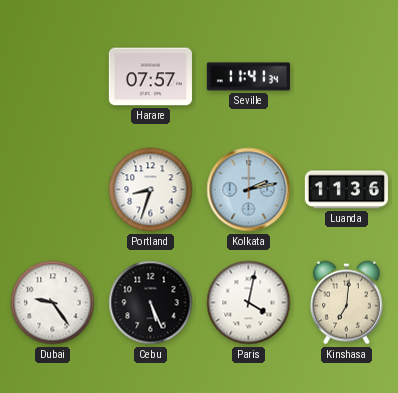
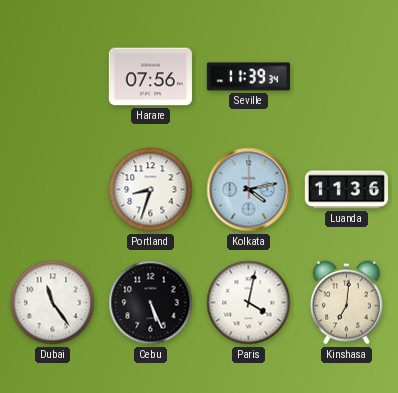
Harare: 07:57 -> 07:56 (150, 77)
Seville: 11:41 -> 11:39 (248, 77)
Kolkata: 2:13 -> 4:13 (249, 190)
Dubai: 9:24 -> 11:24 (53, 303)
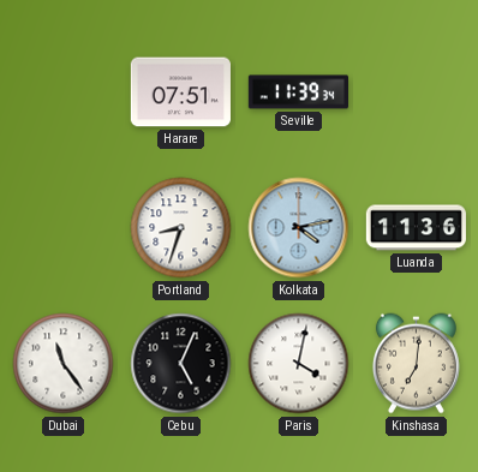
Harare: 07:56 -> 07:51 (180, 92)
Cebu: 5:26 -> 5:04 (181, 364)
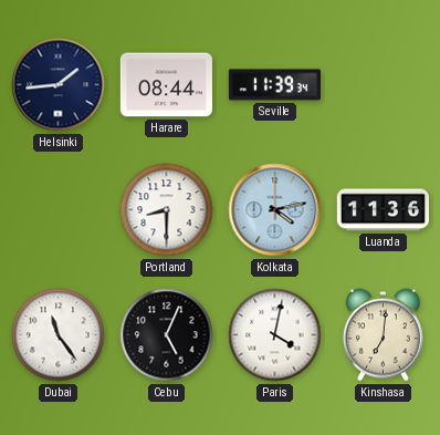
Helsinki: none -> 1:44 (59, 85)
Harare: 07:51 -> 08:44 (166, 85)
Portland: 8:33 -> 8:30 (167, 210)
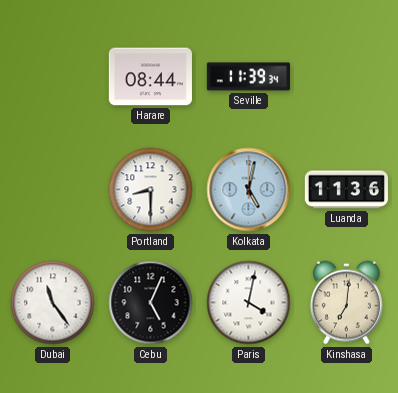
Helsinki: 1:44 -> none (59, 85)
Kolkata: 4:13 -> 5:02 (249, 190)
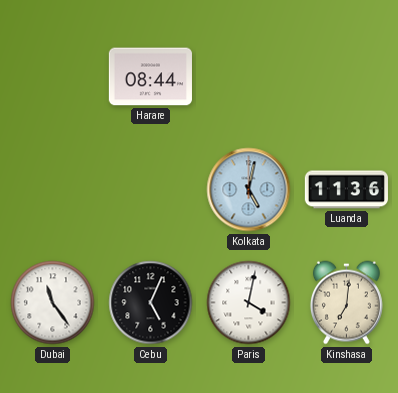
Seville: 11:39 -> none (248, 77)
Portland: 8:30 -> none (151, 190)
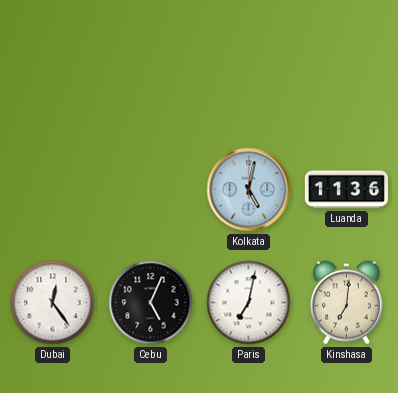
Harare: 08:44 -> none (150, 77)
Dubai: 11:24 -> 12:24 (53, 303)
Paris: 4:02 -> 7:02 (249, 303)
